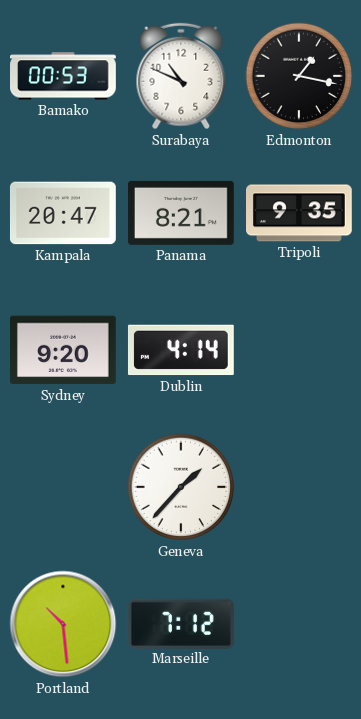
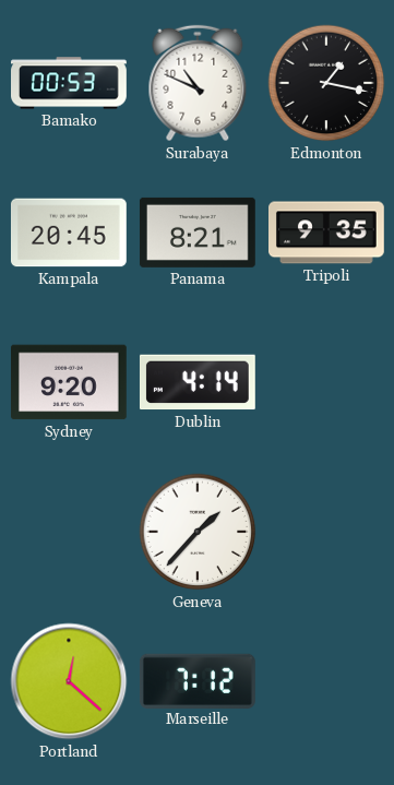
Kampala: 20:47 -> 20:45 (69, 233)
Portland: 10:29 -> 12:22 (69, 681)
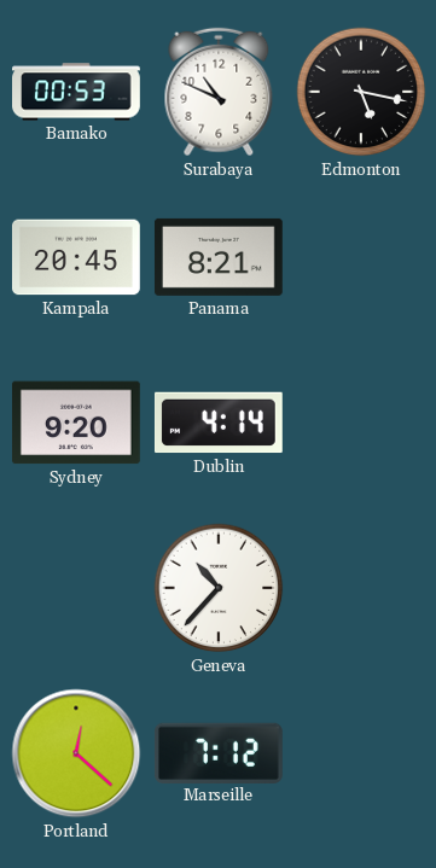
Edmonton: 1:17 -> 5:17 (361, 92)
Tripoli: 9:35 -> none (327, 233)
Geneva: 1:37 -> 10:37 (219, 588)
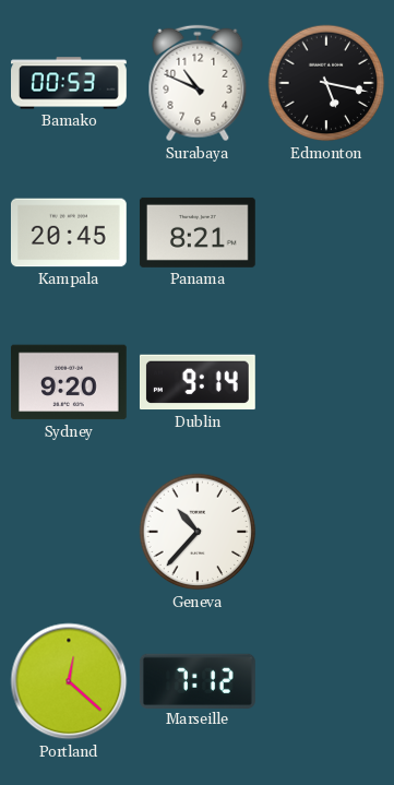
Dublin: 4:14 -> 9:14 (198, 382)
